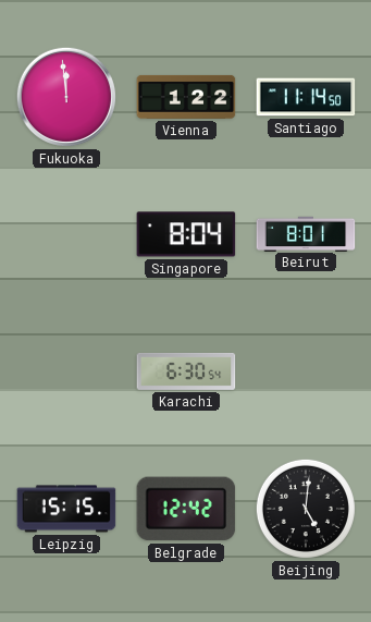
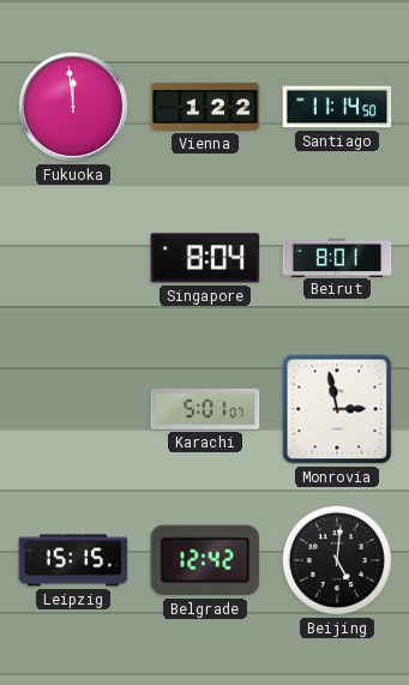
Karachi: 6:30 -> 5:01 (205, 409)
Monrovia: none -> 2:58 (337, 409)
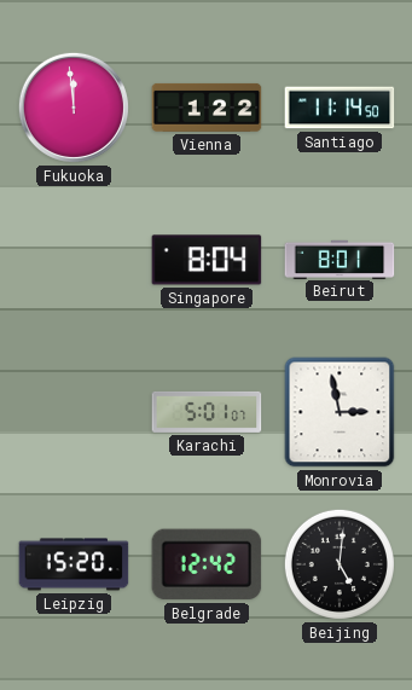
Leipzig: 15:15 -> 15:20 (74, 564)
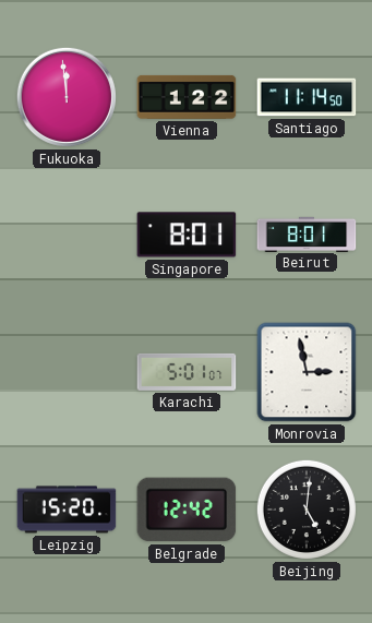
Singapore: 8:04 -> 8:01 (187, 235)
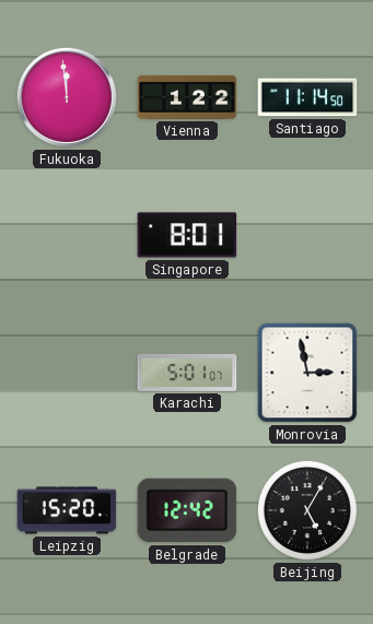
Beirut: 8:01 -> none (307, 233)
Beijing: 5:01 -> 5:05 (307, 510)
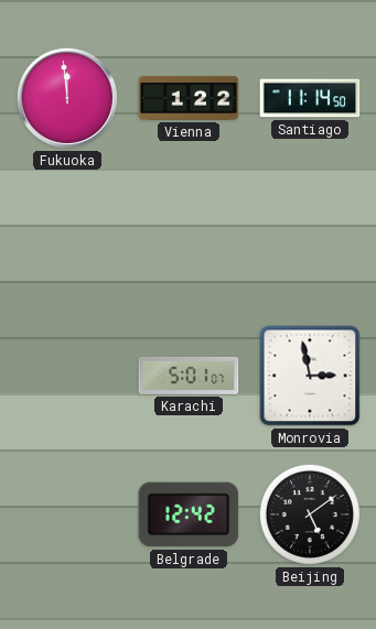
Singapore: 8:01 -> none (187, 235)
Leipzig: 15:20 -> none (67, 510)
Beijing: 5:05 -> 5:09 (310, 514)
